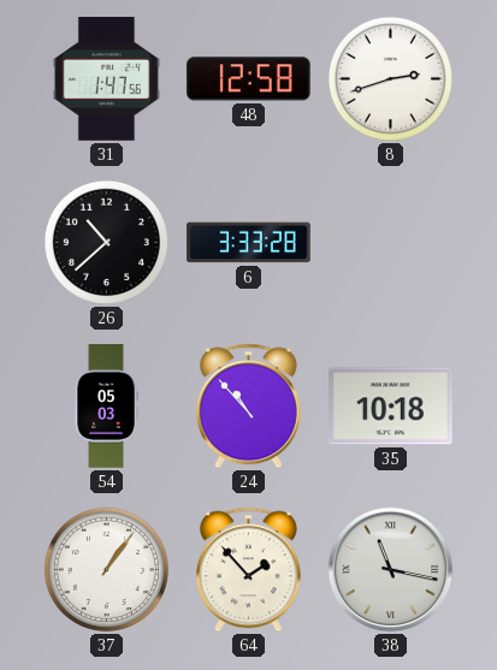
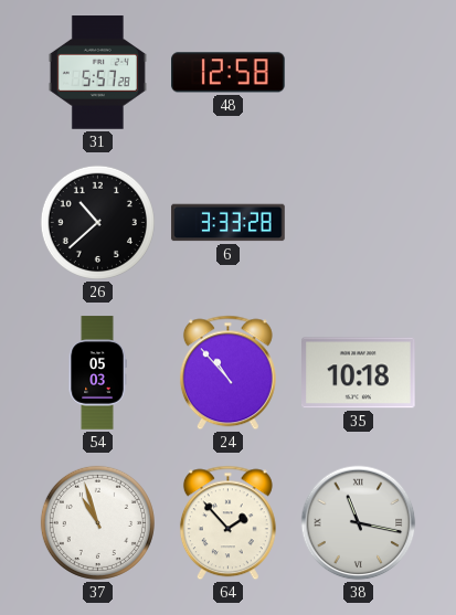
31: 1:47 -> 5:57 (97, 73)
8: 2:42 -> none (390, 78)
37: 1:06 -> 10:57 (97, 522)
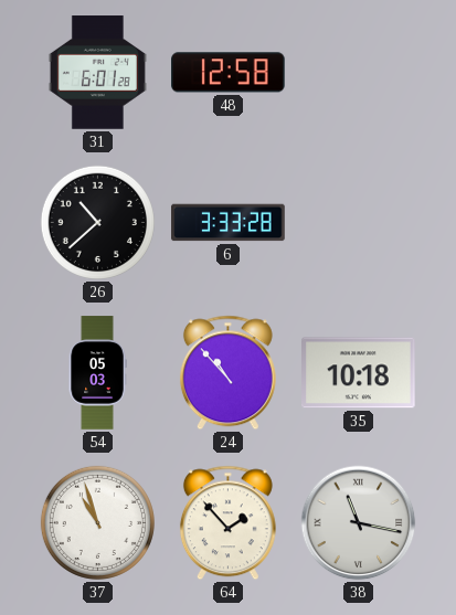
31: 5:57 -> 6:01 (97, 73)
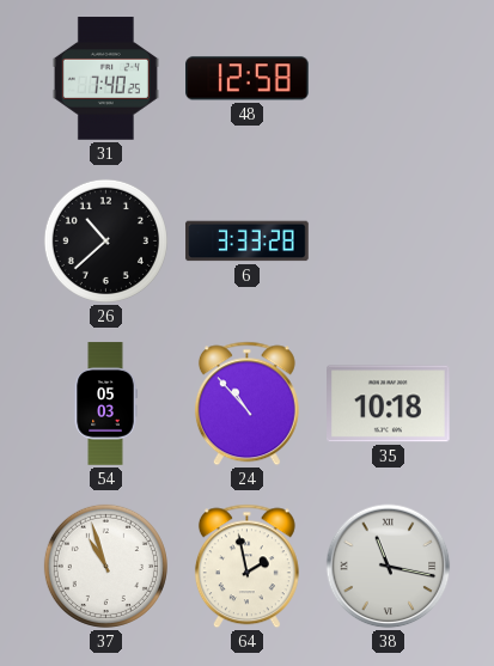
31: 6:01 -> 7:40 (105, 79)
64: 1:53 -> 1:58 (246, 567)
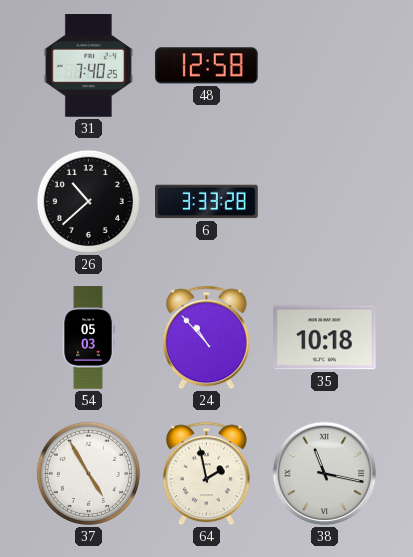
37: 10:57 -> 4:55 (88, 473)
